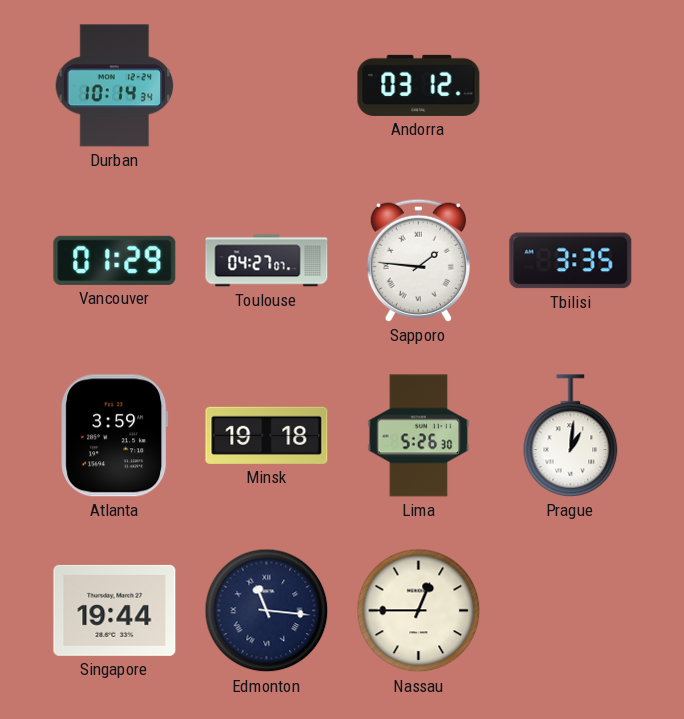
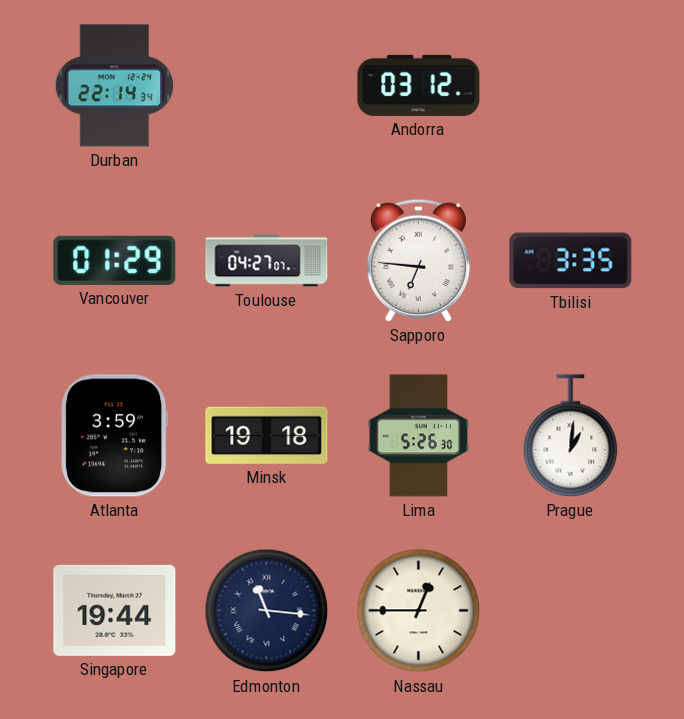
Durban: 10:14 -> 22:14 (115, 86)
Sapporo: 1:46 -> 6:46 (418, 260)
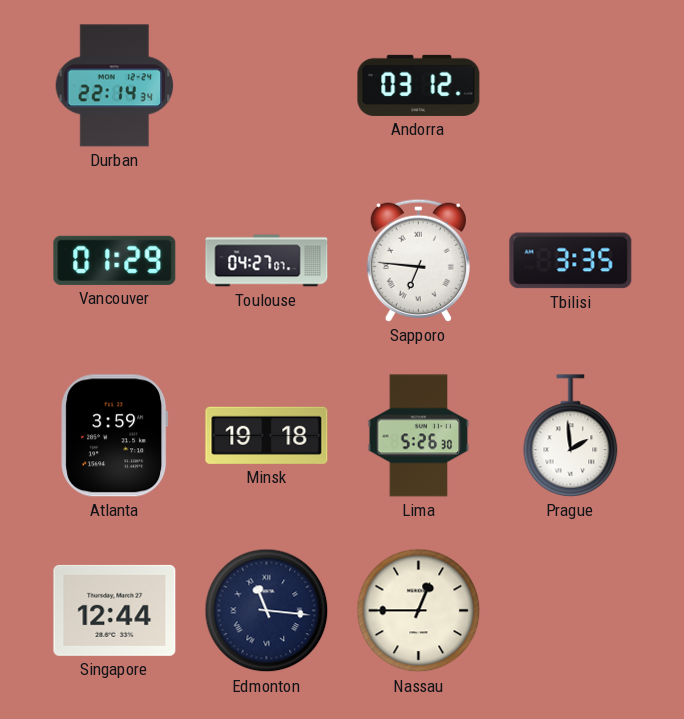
Prague: 1:01 -> 1:59 (571, 436)
Singapore: 19:44 -> 12:44 (115, 610)
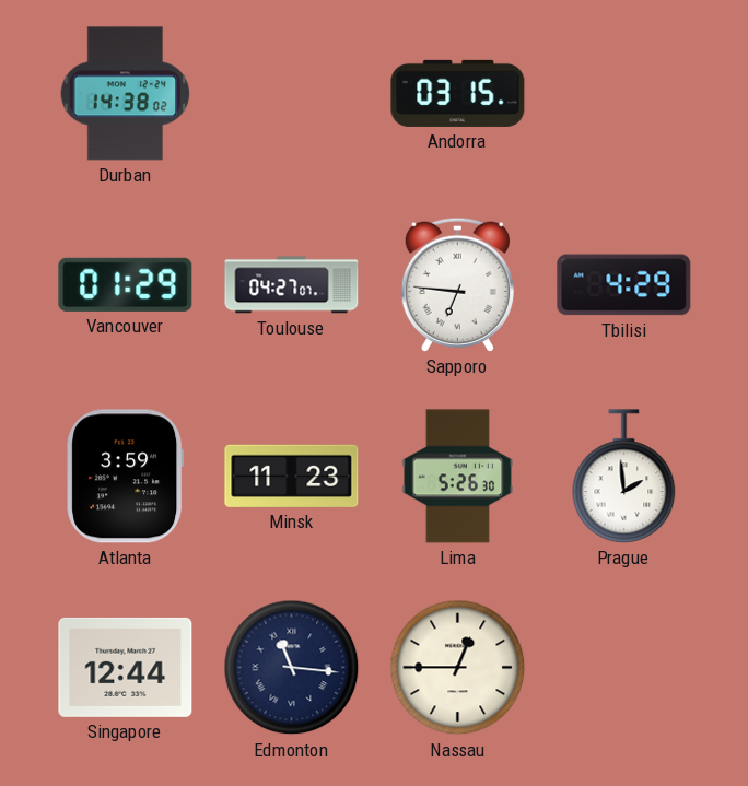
Durban: 22:14 -> 14:38 (126, 94)
Andorra: 03:12 -> 03:15 (458, 93)
Tbilisi: 3:35 -> 4:29 (624, 285)
Minsk: 19:18 -> 11:23 (292, 476)
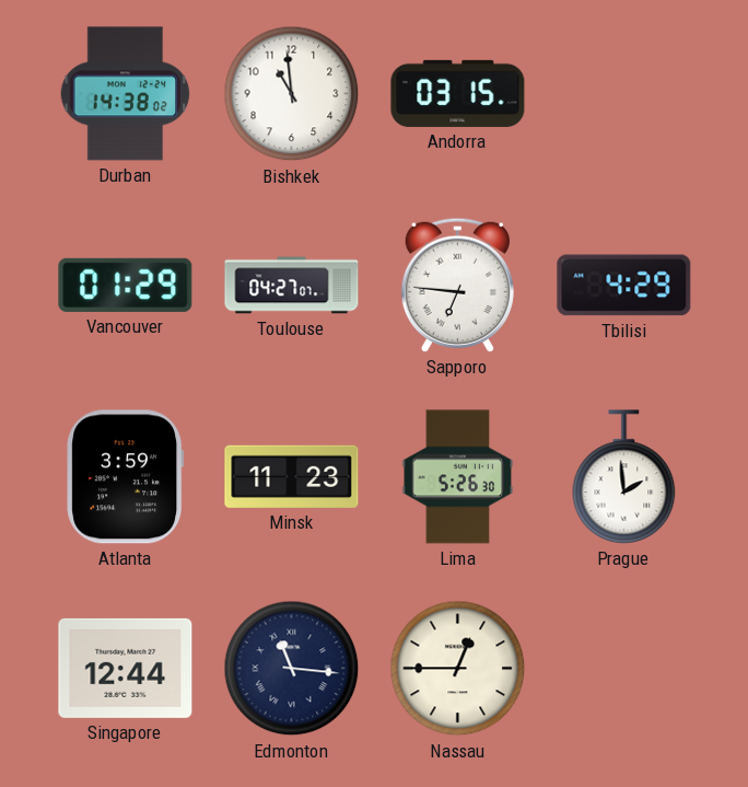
Bishkek: none -> 10:59 (292, 94)
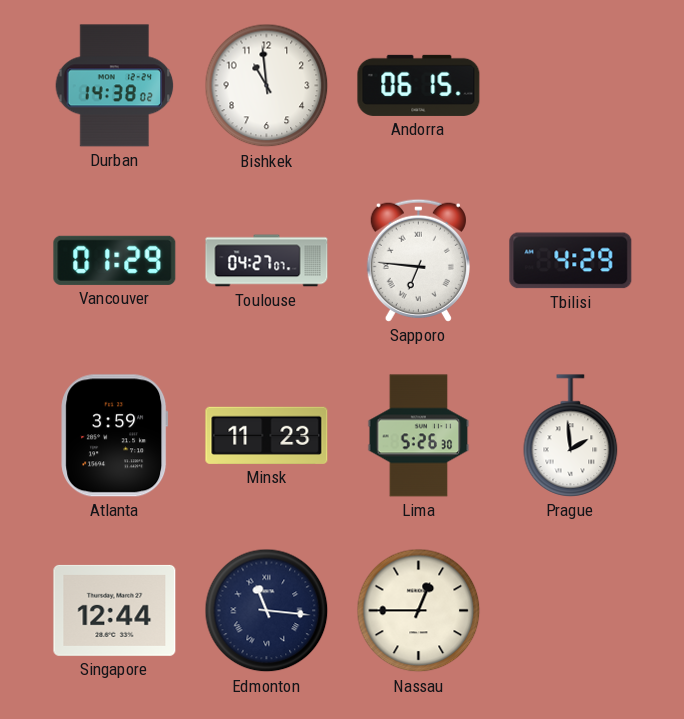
Andorra: 03:15 -> 06:15 (419, 85)
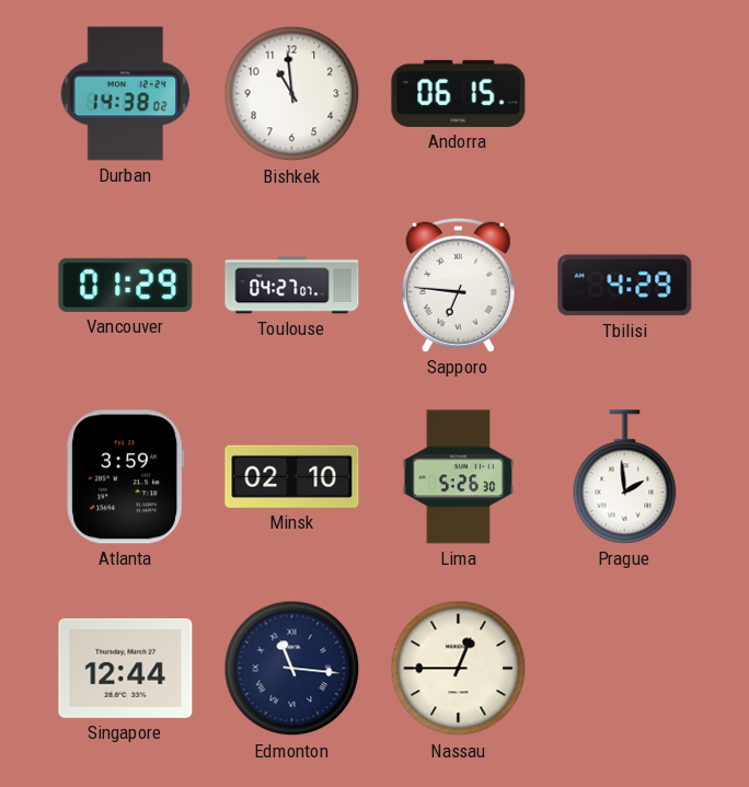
Minsk: 11:23 -> 02:10 (292, 476)
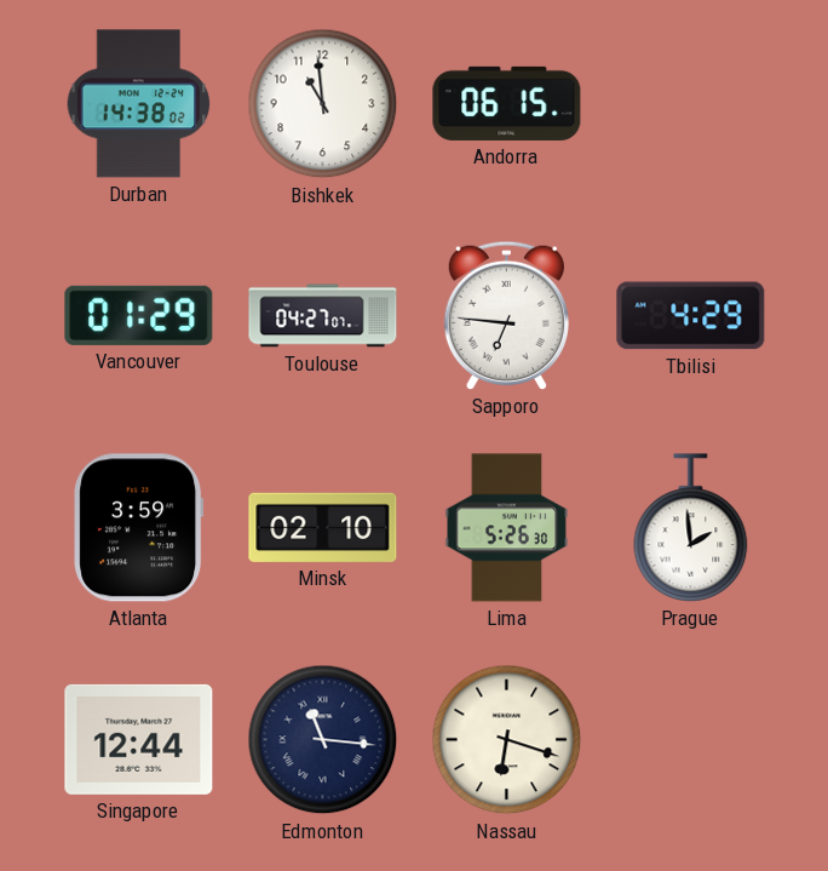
Nassau: 12:45 -> 6:18 (507, 740)
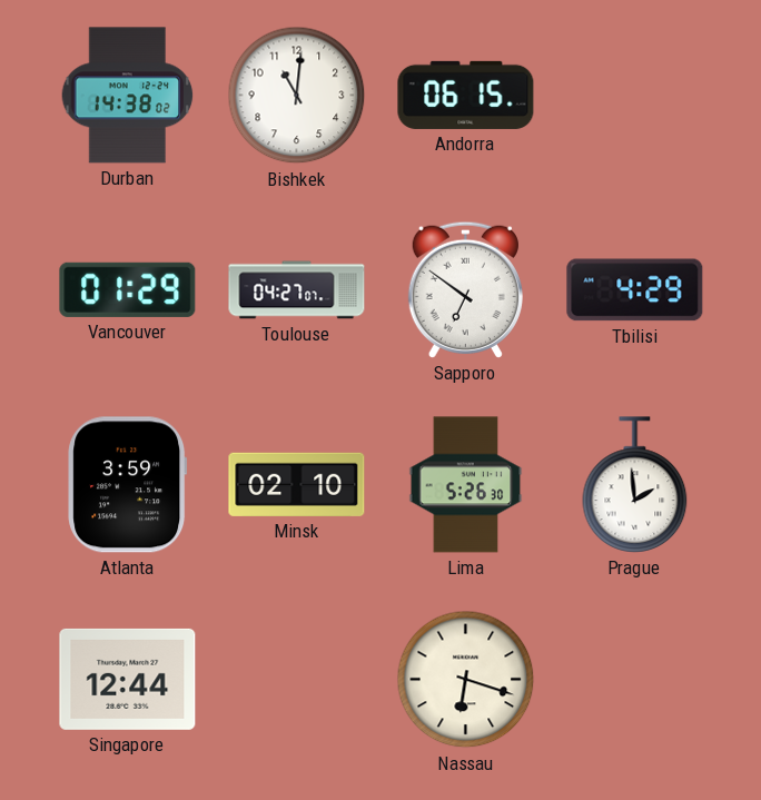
Bishkek: 10:59 -> 11:01 (297, 96)
Sapporo: 6:46 -> 6:51 (465, 289)
Edmonton: 11:16 -> none (323, 740)
